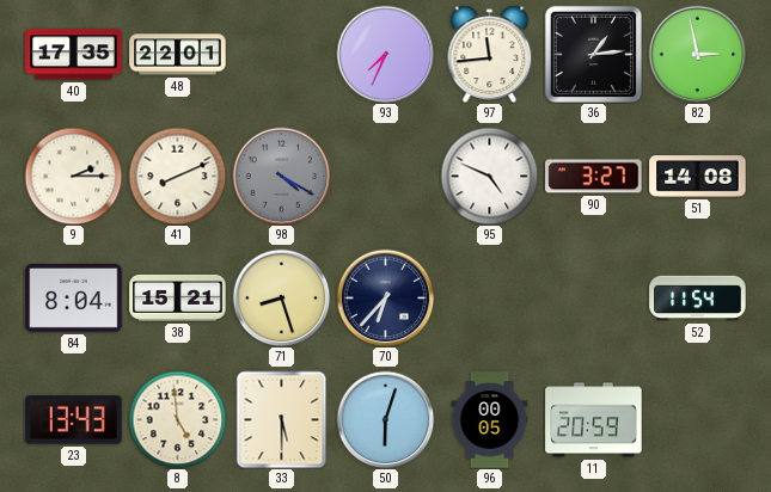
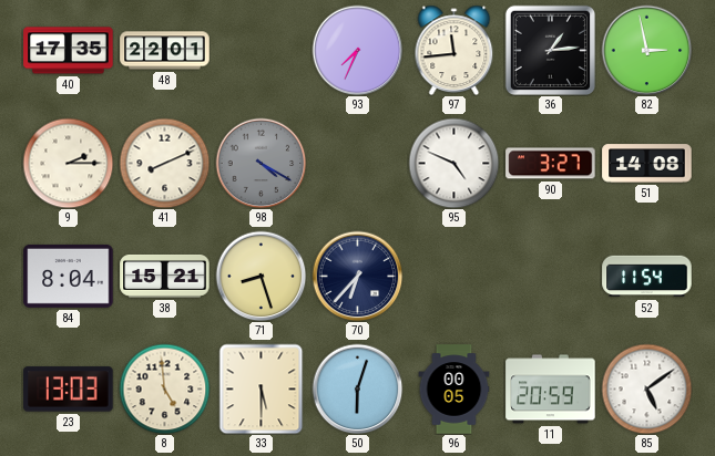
23: 13:43 -> 13:03 (69, 390)
85: none -> 5:09 (646, 388)
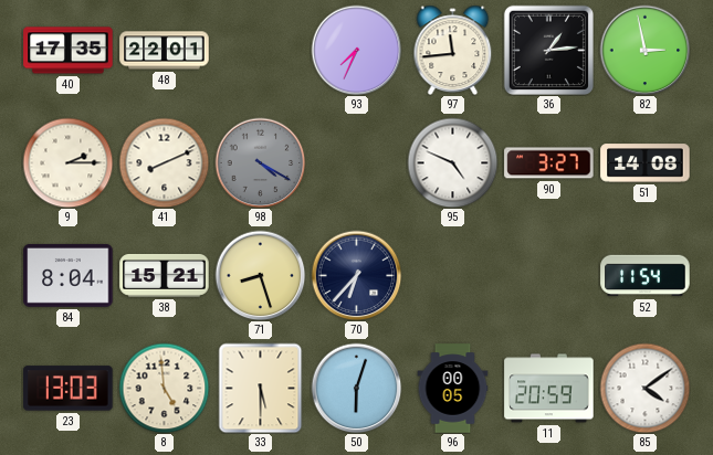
85: 5:09 -> 4:09 (644, 388)
